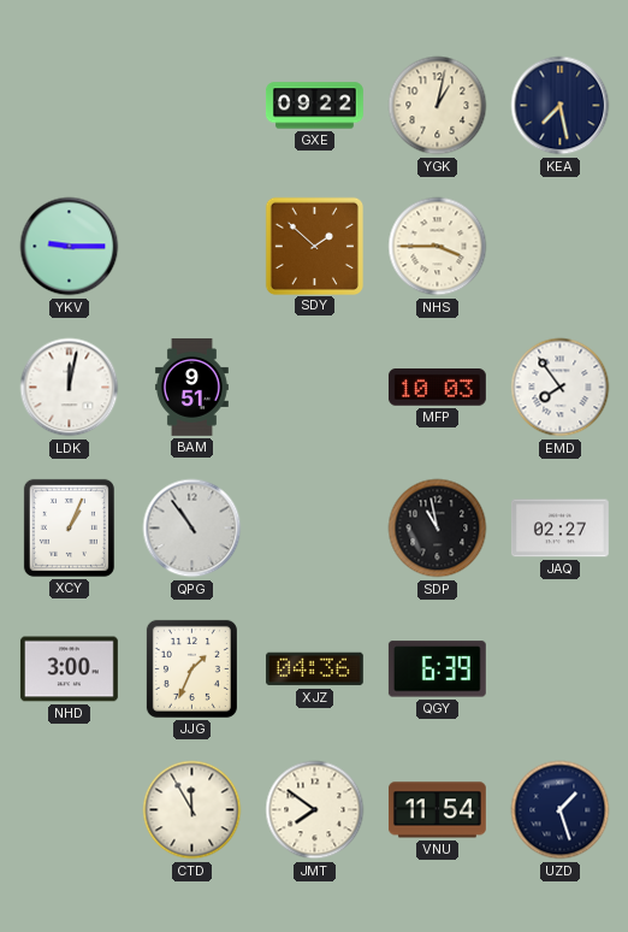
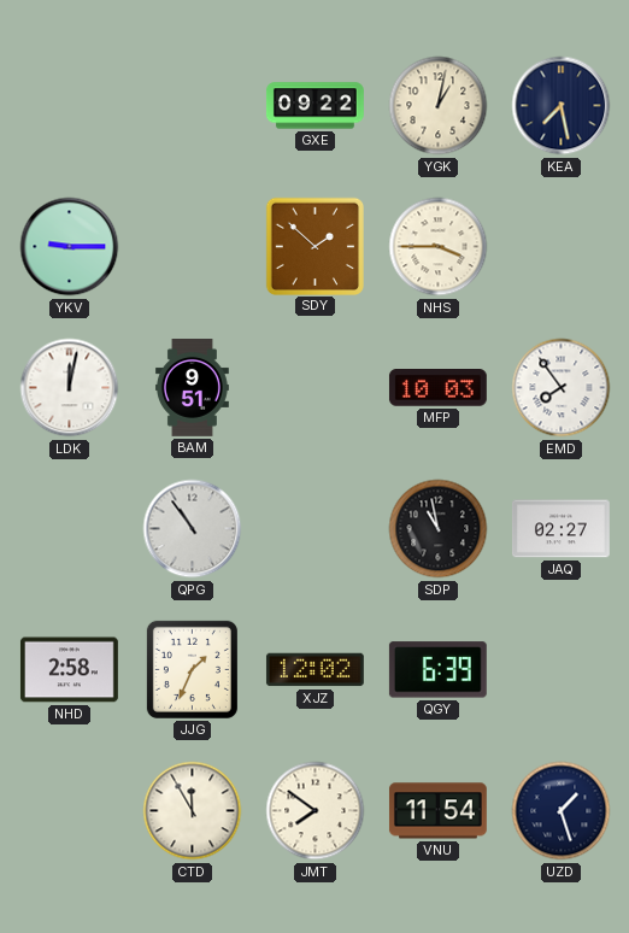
XCY: 1:04 -> none (69, 527)
NHD: 3:00 -> 2:58 (69, 670)
XJZ: 04:36 -> 12:02 (314, 670)
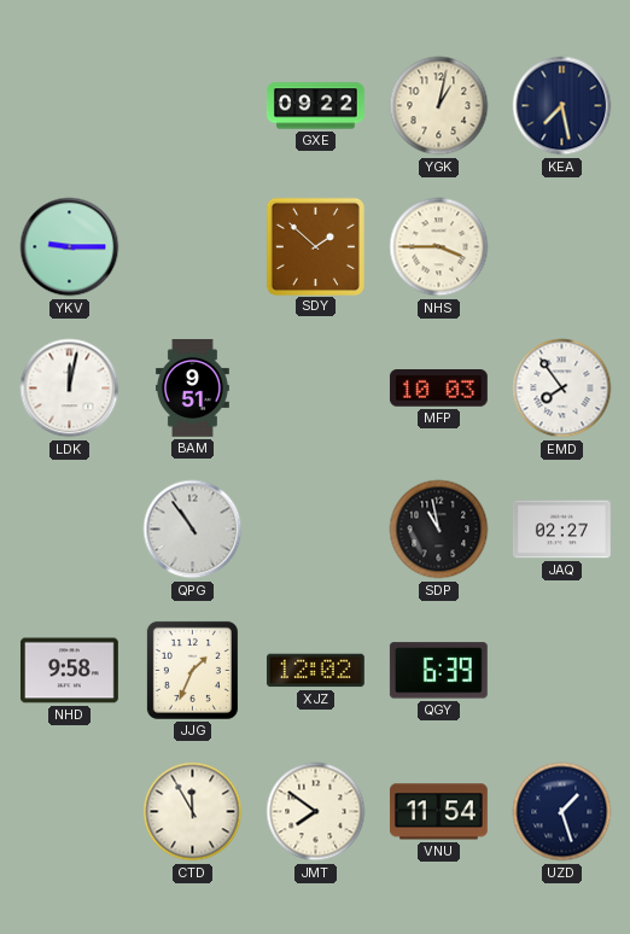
NHD: 2:58 -> 9:58 (69, 671)
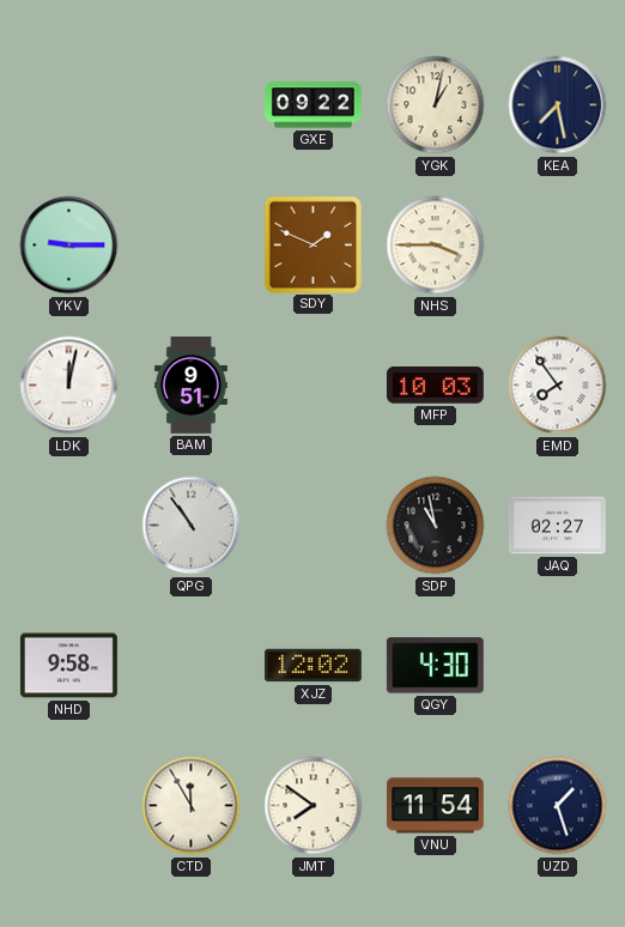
SDY: 1:52 -> 1:49 (313, 244)
JJG: 1:34 -> none (192, 670)
QGY: 6:39 -> 4:30 (435, 666)
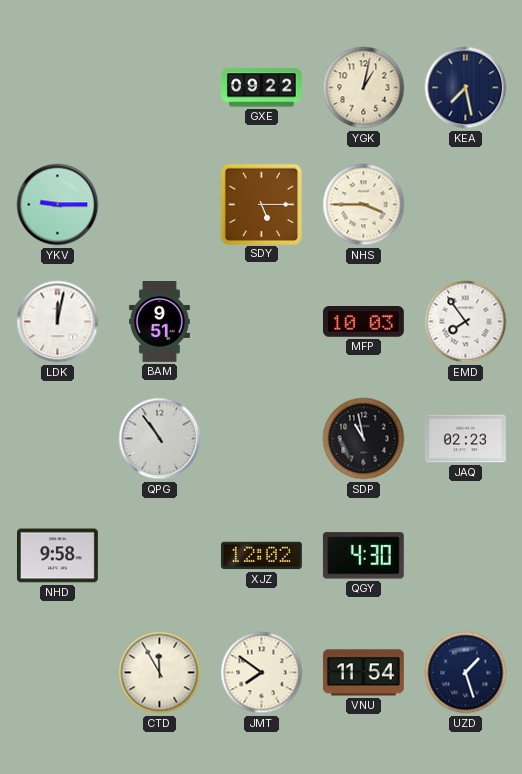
SDY: 1:49 -> 5:15 (261, 204)
JAQ: 02:27 -> 02:23 (465, 439)
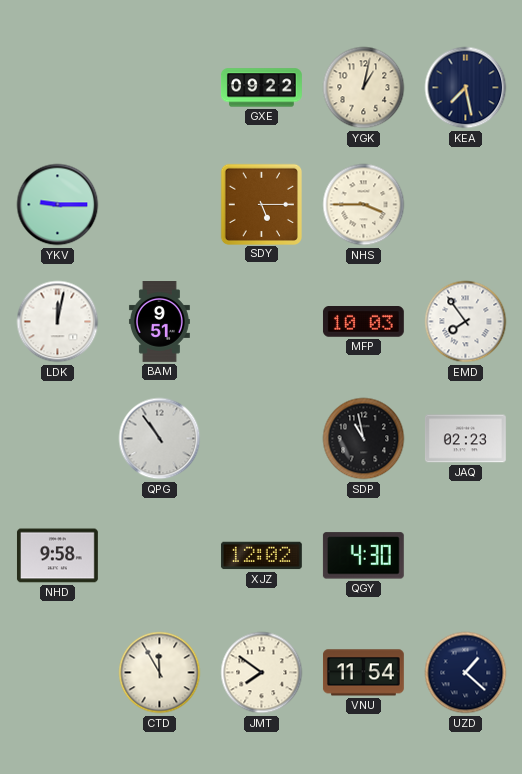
UZD: 1:27 -> 1:22 (466, 673)
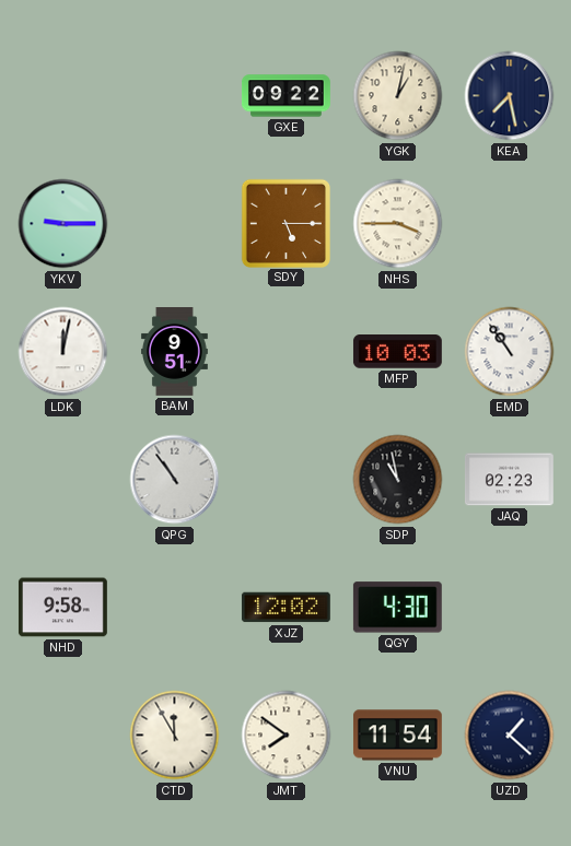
EMD: 7:54 -> 10:54 (510, 352)
